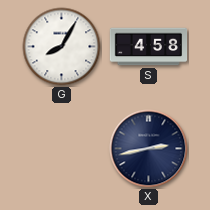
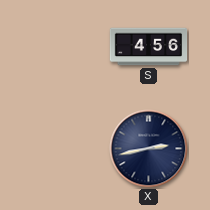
G: 8:05 -> none (62, 47)
S: 4:58 -> 4:56 (149, 47)
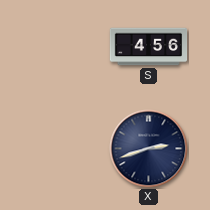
X: 2:43 -> 2:42 (149, 149)
